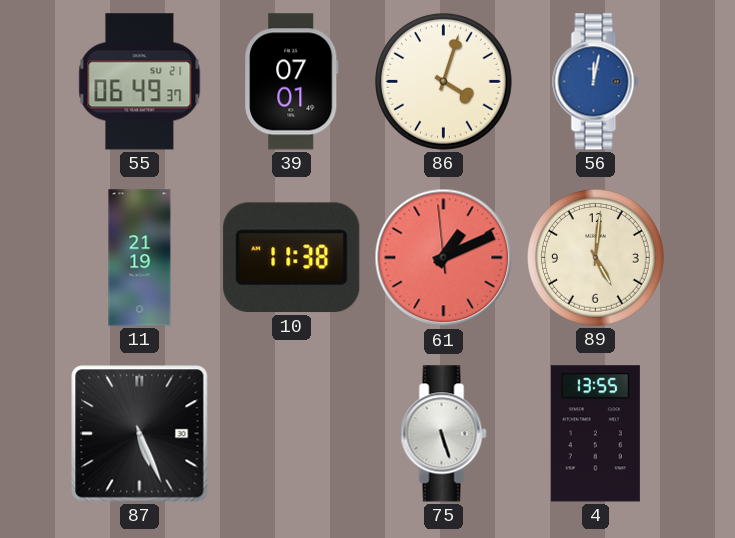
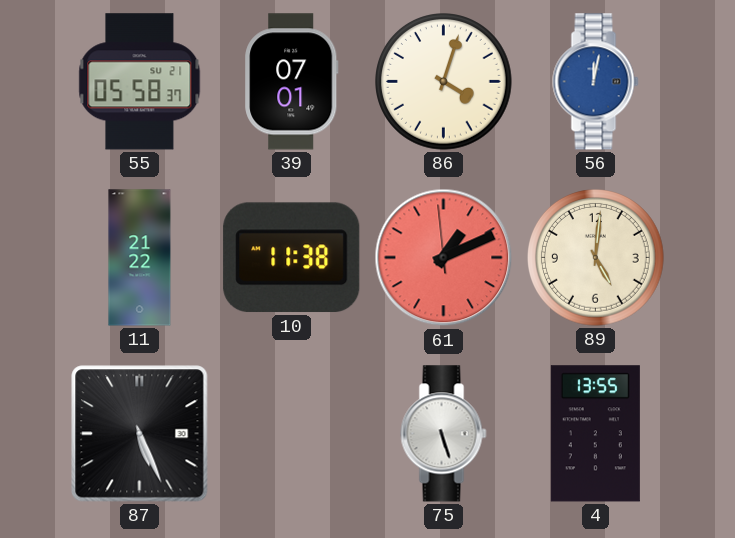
55: 06:49 -> 05:58 (140, 82)
11: 21:19 -> 21:22 (140, 258)
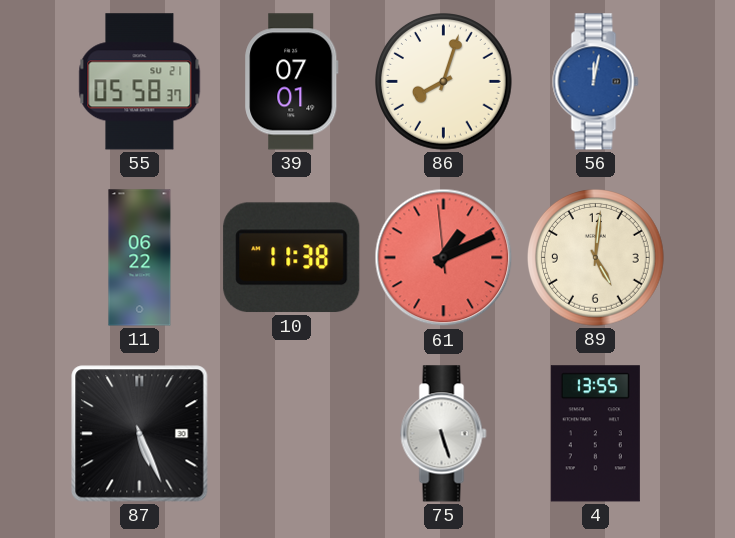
86: 4:03 -> 8:03 (444, 82)
11: 21:22 -> 06:22 (140, 258)
